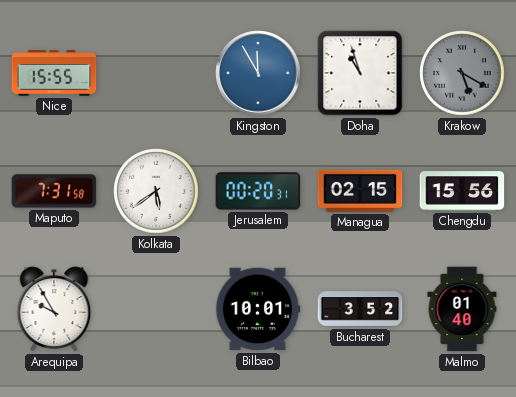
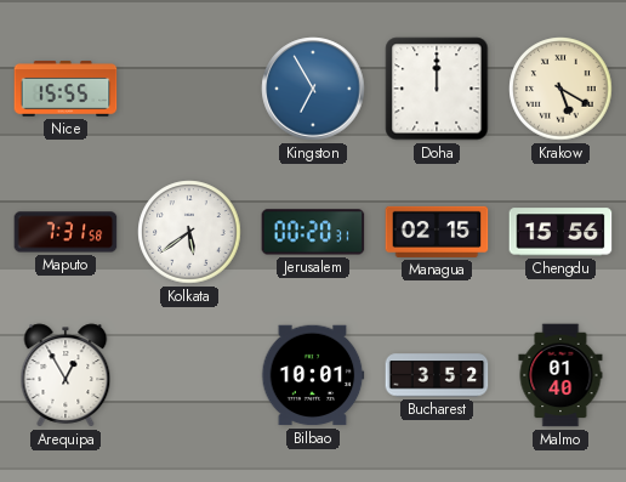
Kingston: 11:55 -> 6:55 (313, 89)
Doha: 10:57 -> 12:00 (437, 89)
Krakow dial: grey -> cream (560, 89)
Arequipa: 9:55 -> 12:55 (66, 375)
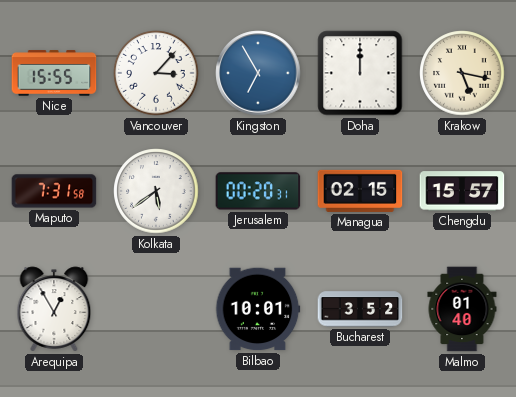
Vancouver: none -> 3:07 (156, 73)
Krakow: 5:20 -> 5:17 (462, 73)
Chengdu: 15:56 -> 15:57 (462, 191)
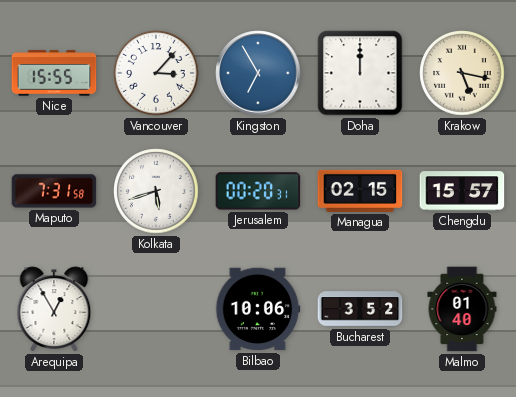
Kolkata: 5:39 -> 5:42 (156, 191)
Bilbao: 10:01 -> 10:06 (258, 309)
